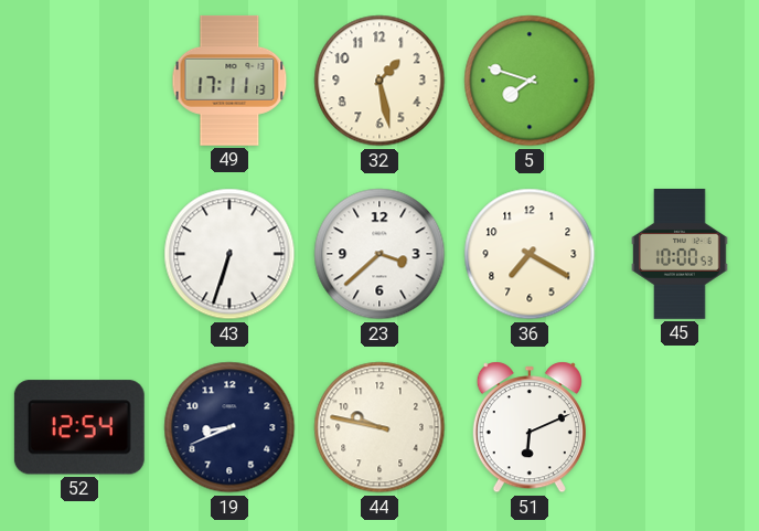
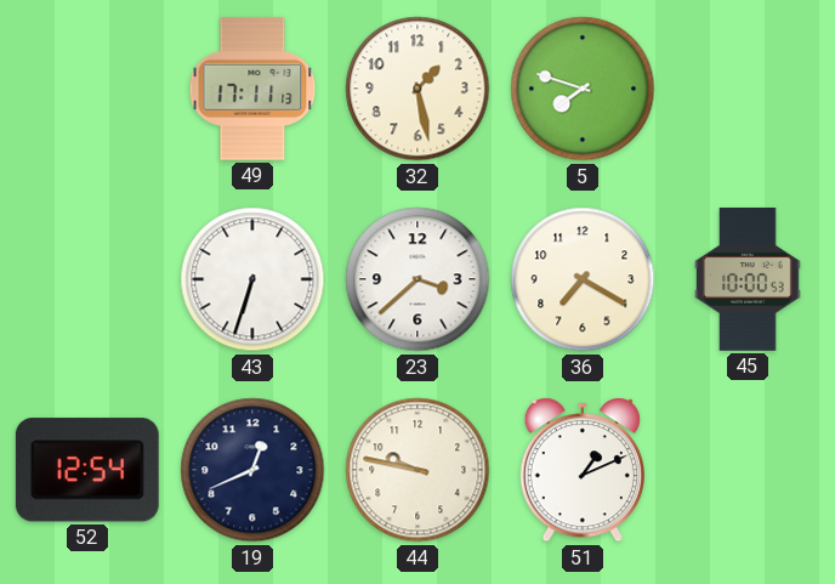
19: 8:41 -> 12:41 (252, 470)
51: 6:11 -> 1:11 (583, 470)
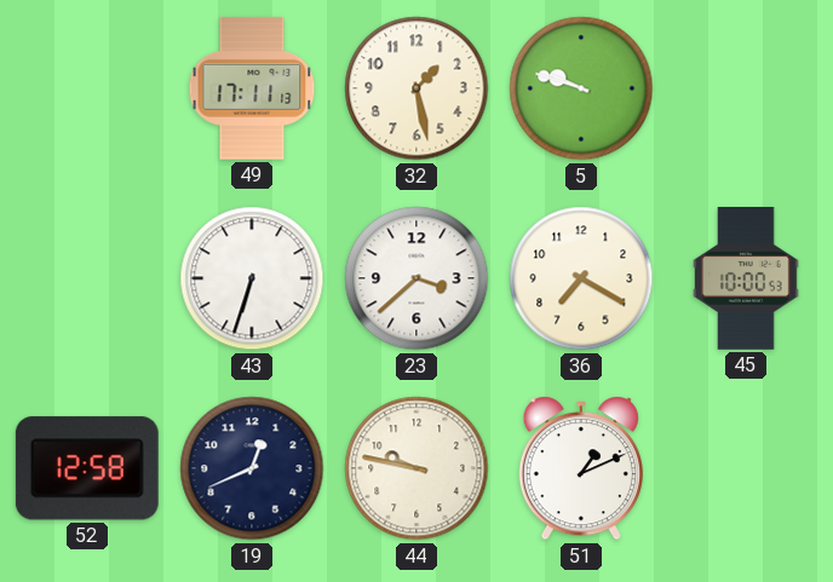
5: 7:48 -> 9:48 (581, 88)
52: 12:54 -> 12:58 (87, 468)
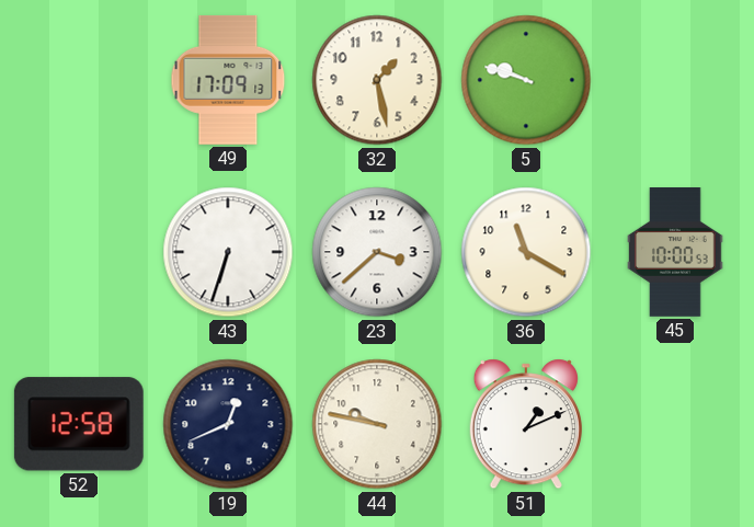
49: 17:11 -> 17:09 (228, 80)
36: 7:20 -> 11:20 (526, 252)
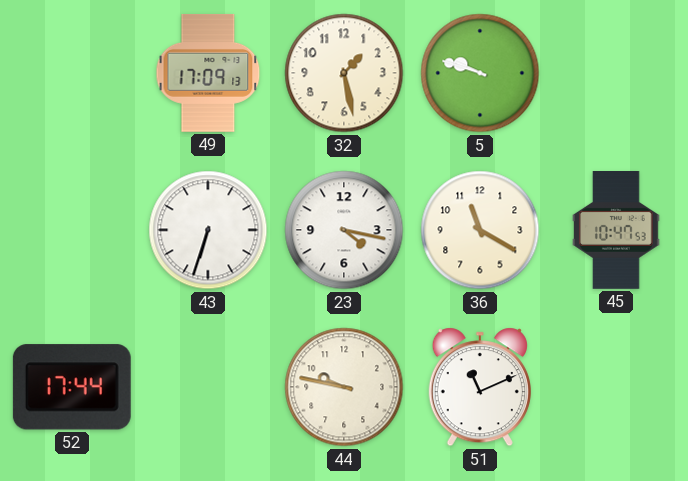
23: 3:38 -> 4:17 (344, 230)
45: 10:00 -> 10:47 (616, 231)
52: 12:58 -> 17:44 (72, 387)
19: 12:41 -> none (228, 424)
51: 1:11 -> 11:11 (480, 387)
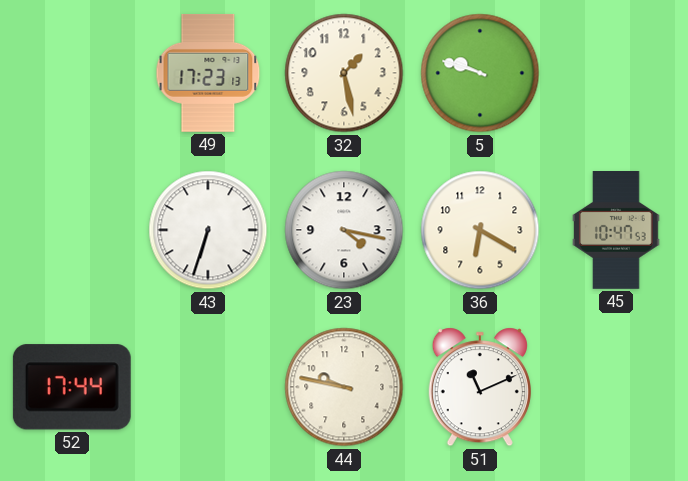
49: 17:09 -> 17:23 (208, 73)
36: 11:20 -> 6:20 (480, 230)
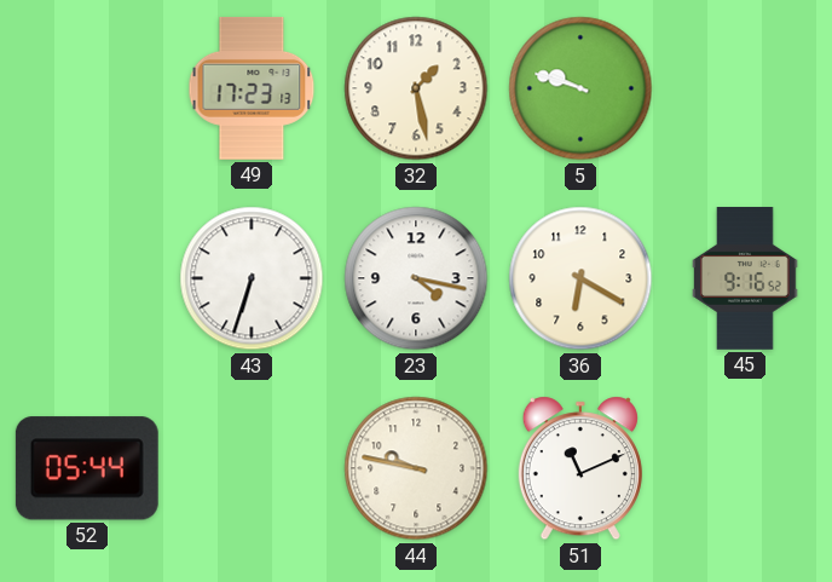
45: 10:47 -> 9:16 (745, 280)
52: 17:44 -> 05:44 (87, 468)
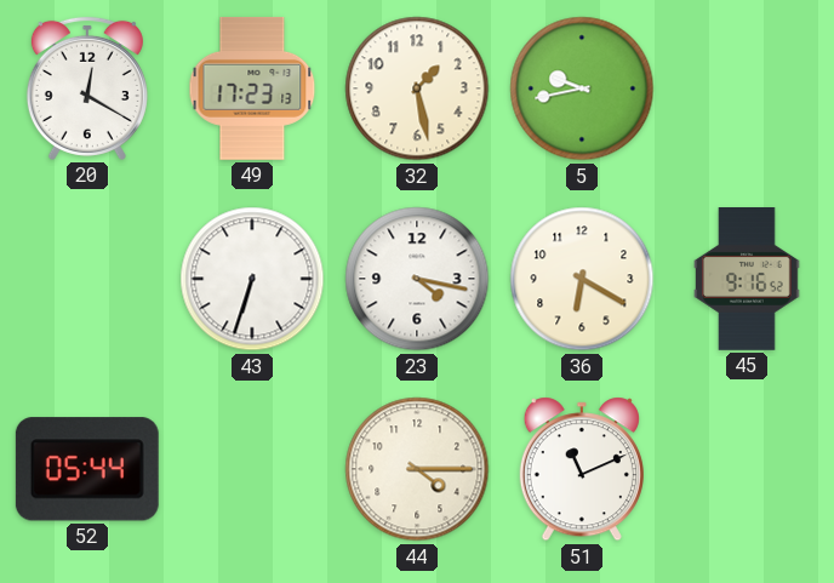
20: none -> 12:20 (87, 88)
5: 9:48 -> 9:43 (582, 88)
44: 9:47 -> 4:15 (417, 469)
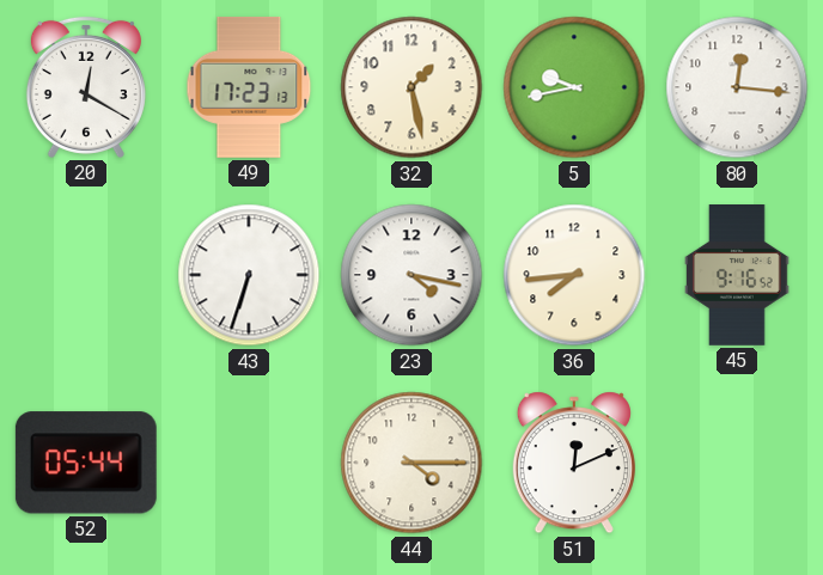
80: none -> 12:16 (737, 87)
36: 6:20 -> 7:44 (574, 275)
51: 11:11 -> 12:11 (574, 463)
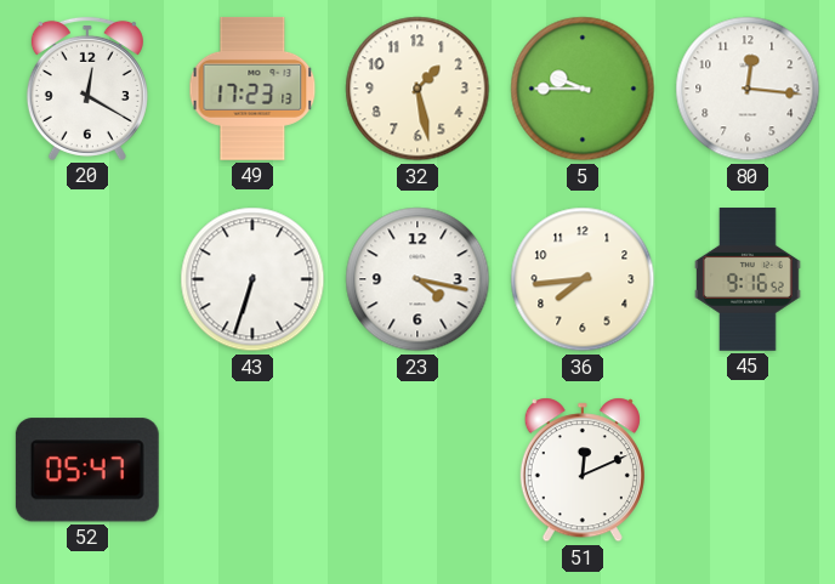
5: 9:43 -> 9:45 (583, 89)
52: 05:44 -> 05:47 (87, 470)
44: 4:15 -> none (411, 463)
